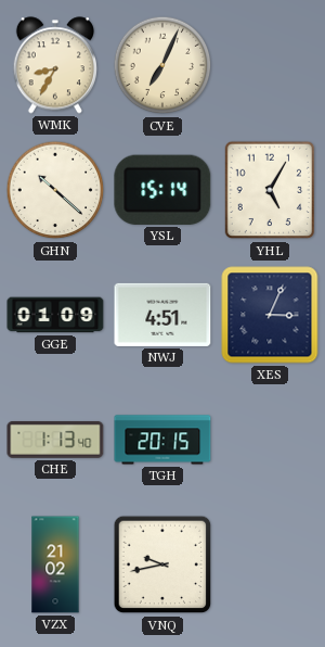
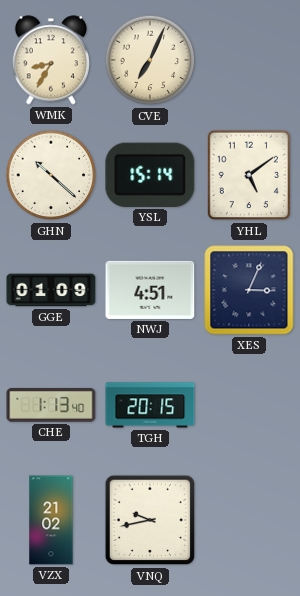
YHL: 5:05 -> 5:09 (249, 175)
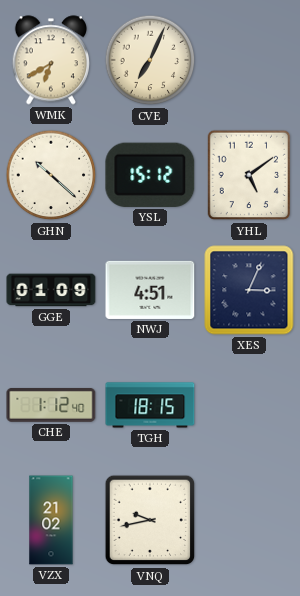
WMK: 8:35 -> 6:40 (51, 60)
YSL: 15:14 -> 15:12 (150, 175)
CHE: 1:13 -> 1:12 (51, 405)
TGH: 20:15 -> 18:15 (150, 405)
